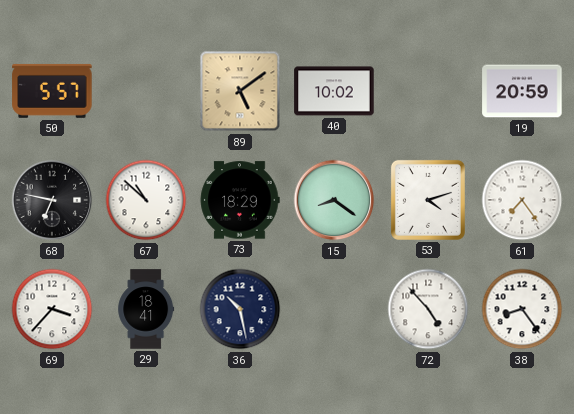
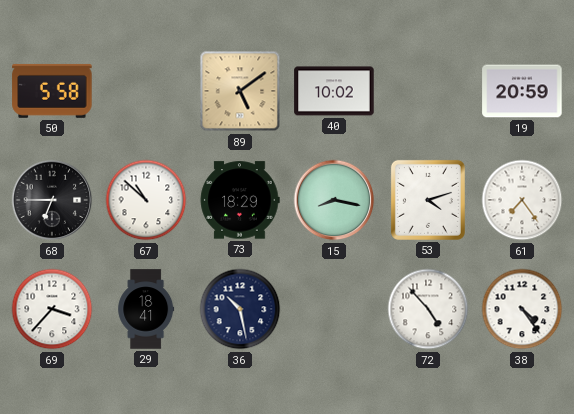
50: 5:57 -> 5:58 (52, 91)
68: 6:47 -> 6:45 (52, 200)
15: 8:21 -> 8:17 (334, 200)
38: 8:24 -> 4:24 (522, 309)
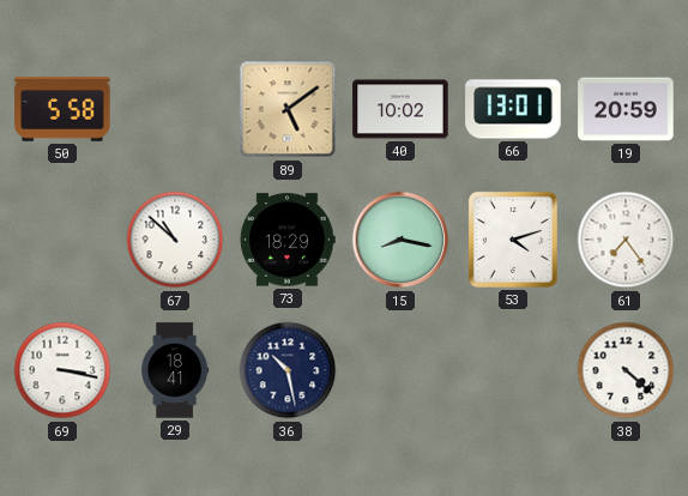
66: none -> 13:01 (513, 109)
68: 6:45 -> none (52, 200)
69: 3:37 -> 3:17 (62, 370)
72: 4:53 -> none (428, 309)
38: 4:24 -> 4:22 (626, 370)
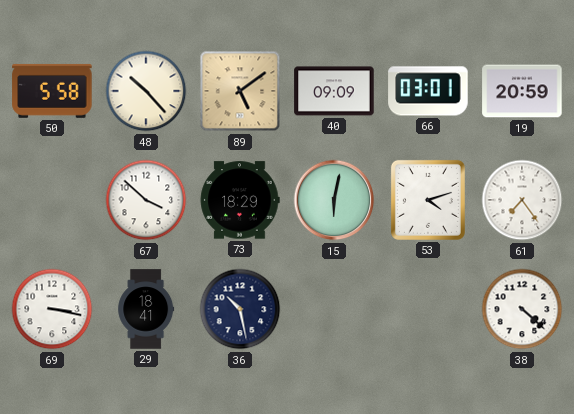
48: none -> 10:23 (146, 91)
40: 10:02 -> 09:09 (334, 91)
66: 13:01 -> 03:01 (428, 91)
67: 10:52 -> 3:52 (146, 200)
15: 8:17 -> 6:02 (334, 200)
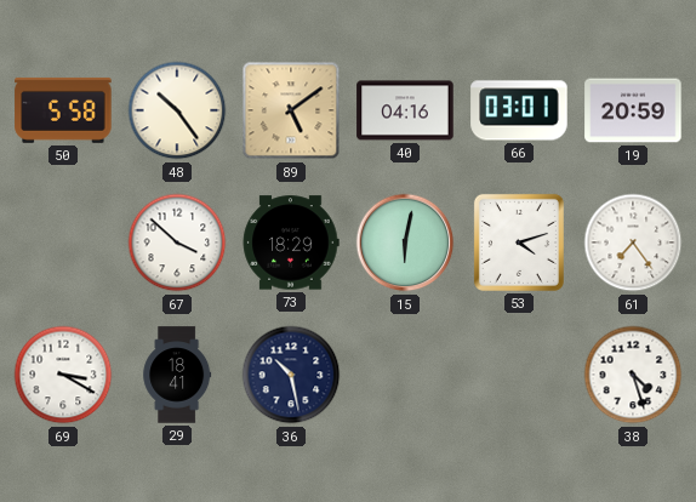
48: 10:23 -> 10:24 (177, 110)
40: 09:09 -> 04:16 (405, 110)
69: 3:17 -> 3:20 (63, 375)
38: 4:22 -> 4:27 (633, 375)
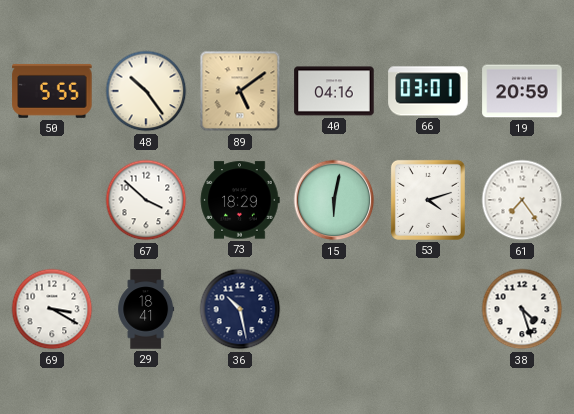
50: 5:58 -> 5:55 (52, 91)
